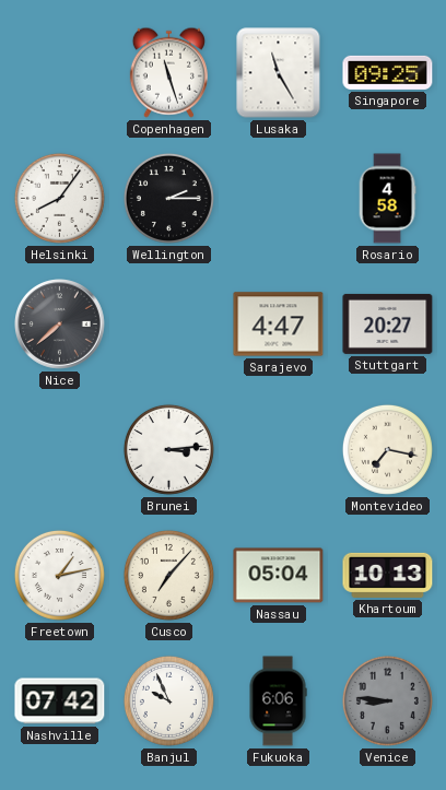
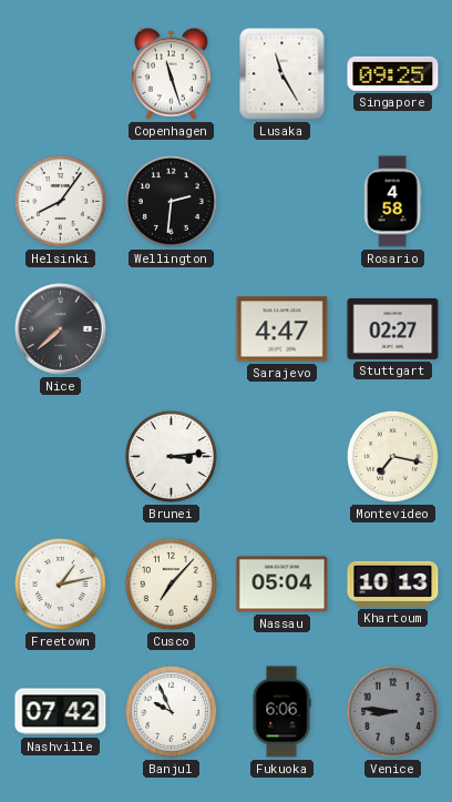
Wellington: 2:15 -> 2:31 (171, 201)
Stuttgart: 20:27 -> 02:27 (393, 328)
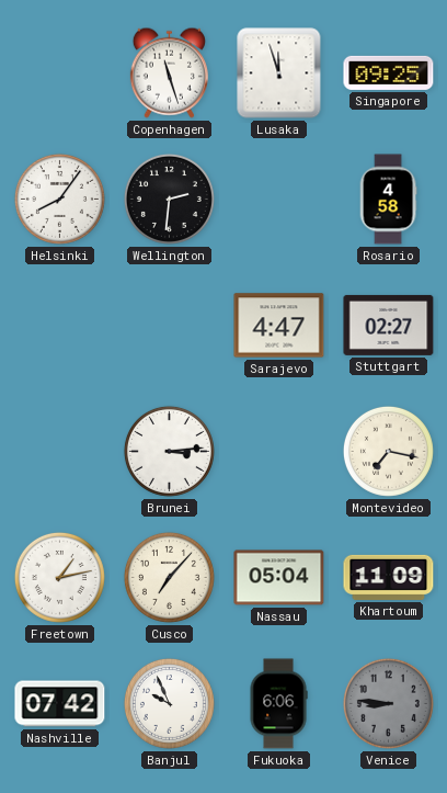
Lusaka: 11:25 -> 11:57 (279, 73)
Nice: 7:38 -> none (61, 329)
Khartoum: 10:13 -> 11:09 (389, 577)
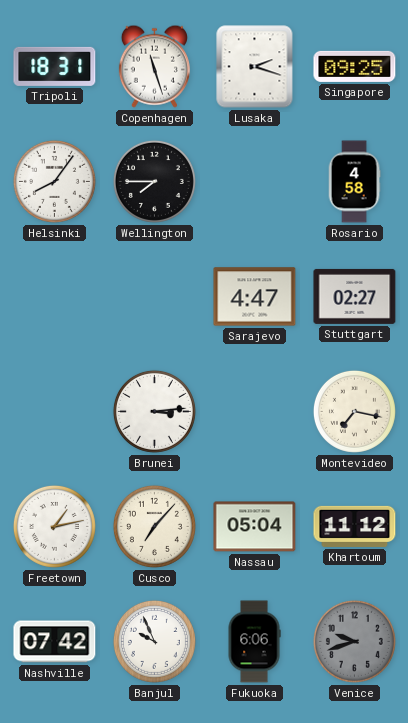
Tripoli: none -> 18:31 (55, 66)
Lusaka: 11:57 -> 2:18 (255, 67)
Wellington: 2:31 -> 7:45 (154, 181)
Khartoum: 11:09 -> 11:12 (355, 526)
Venice: 8:46 -> 9:42 (354, 641)
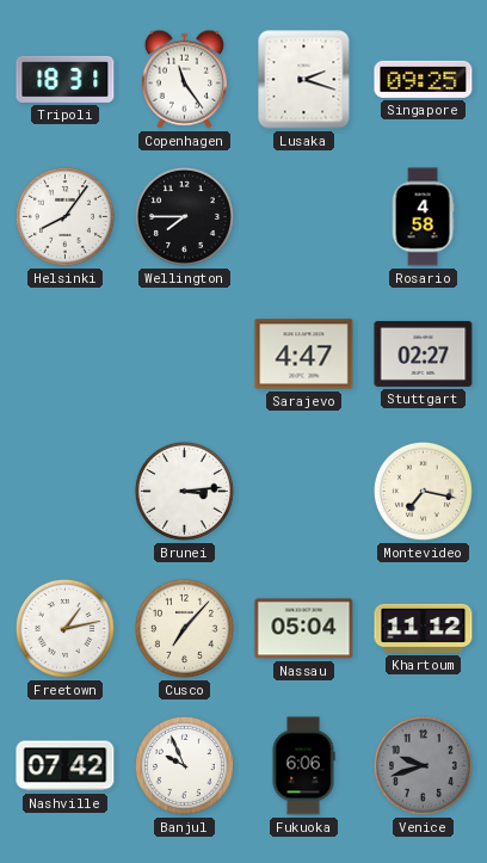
Copenhagen: 11:27 -> 11:24 (184, 79)
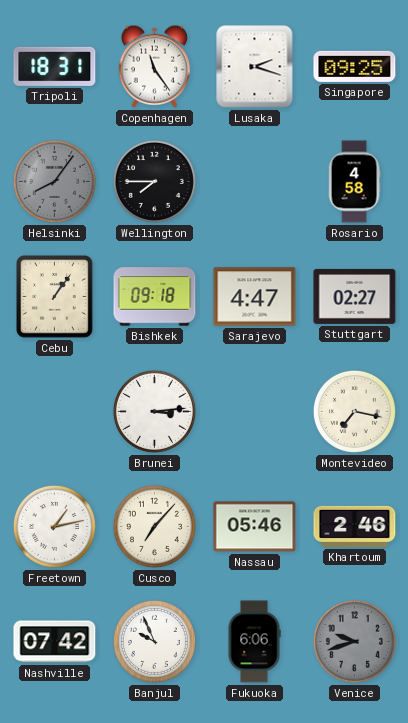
Helsinki dial: white -> grey (54, 181)
Cebu: none -> 1:06 (55, 297)
Bishkek: none -> 09:18 (155, 297)
Nassau: 05:04 -> 05:46 (255, 527)
Khartoum: 11:12 -> 2:46 (355, 526)
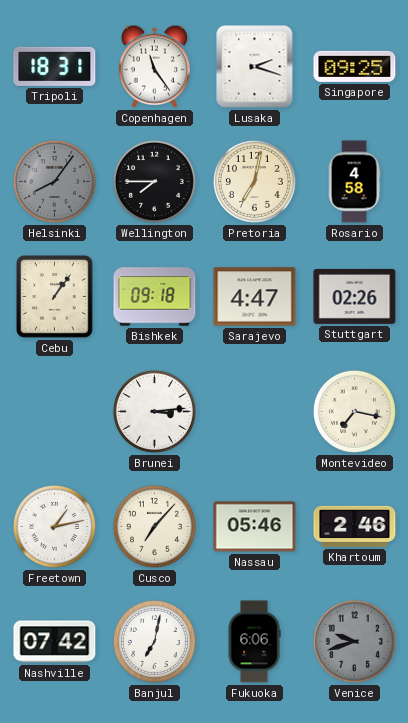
Pretoria: none -> 7:02 (254, 181)
Stuttgart: 02:27 -> 02:26 (355, 296)
Banjul: 9:56 -> 7:02 (154, 641)
